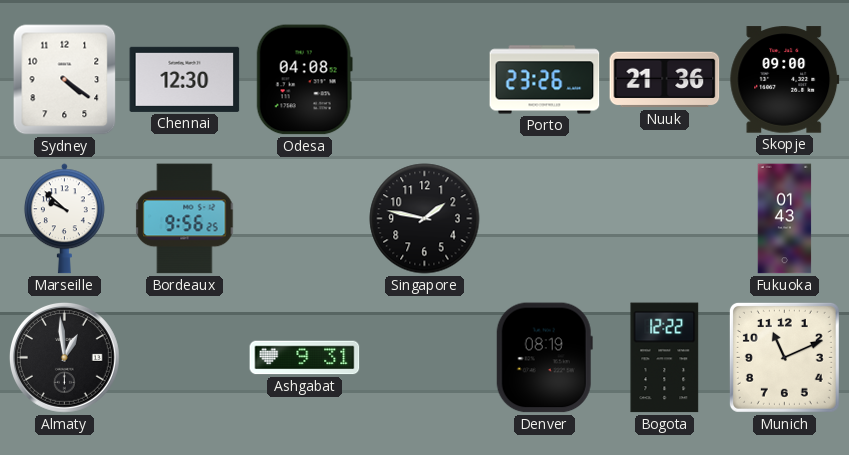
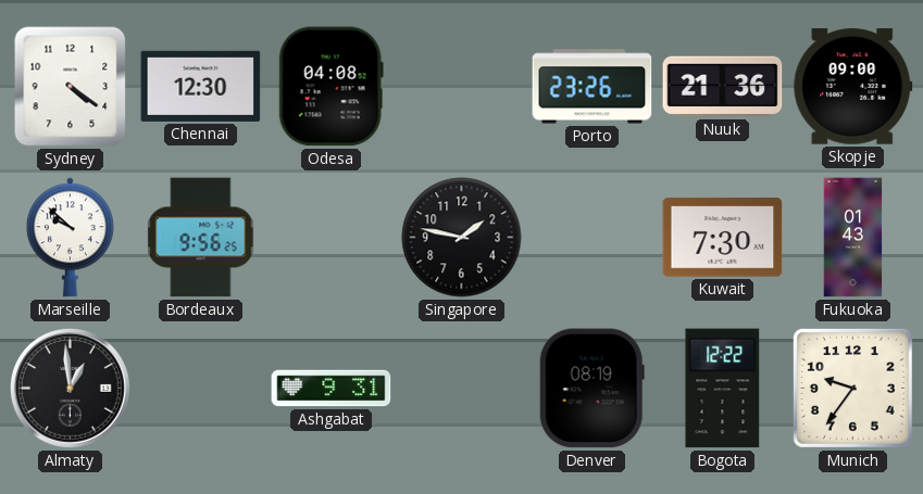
Kuwait: none -> 7:30 (723, 238)
Munich: 11:11 -> 9:36 (852, 388)
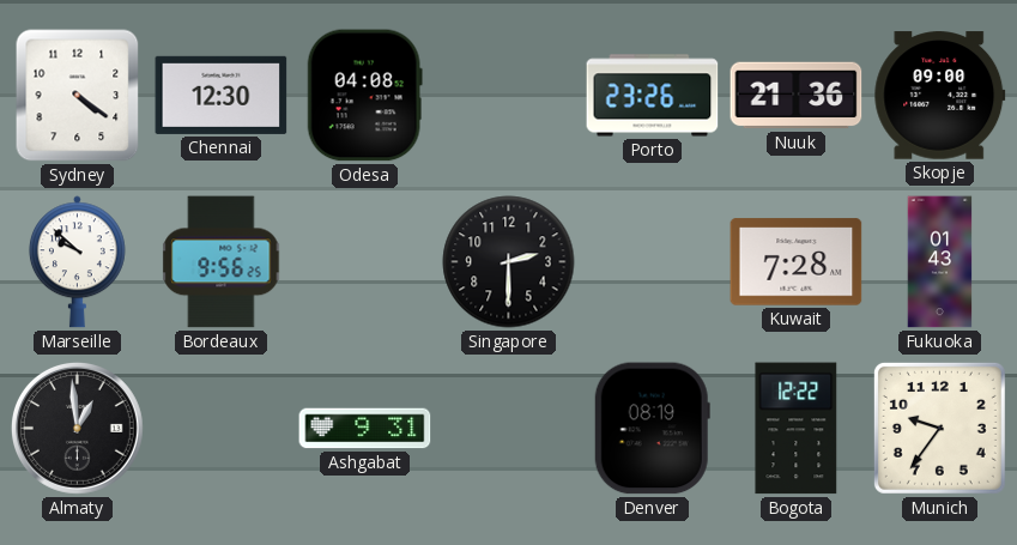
Singapore: 1:47 -> 2:30 (509, 262)
Kuwait: 7:30 -> 7:28 (797, 262)
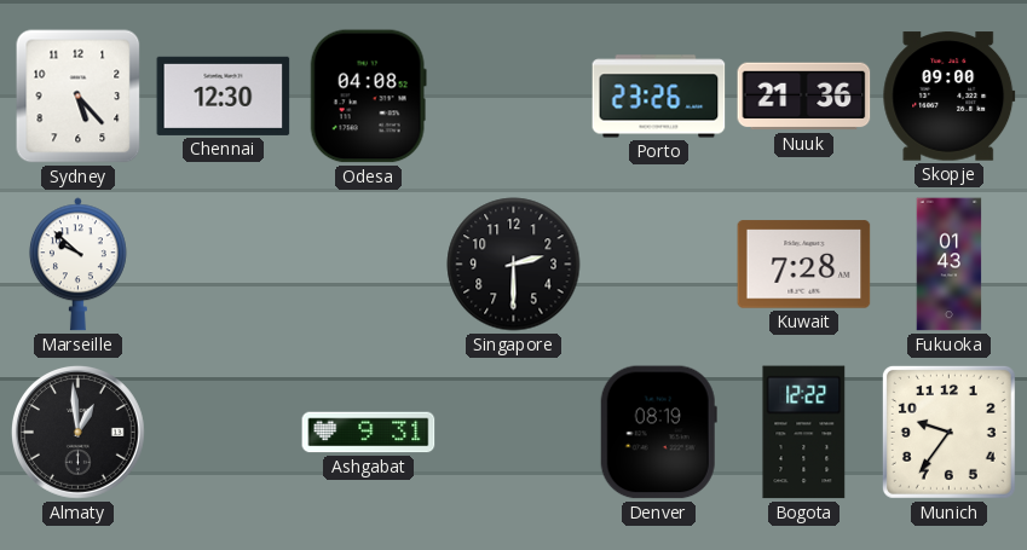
Sydney: 4:21 -> 5:23 (79, 97)
Bordeaux: 9:56 -> none (222, 262)
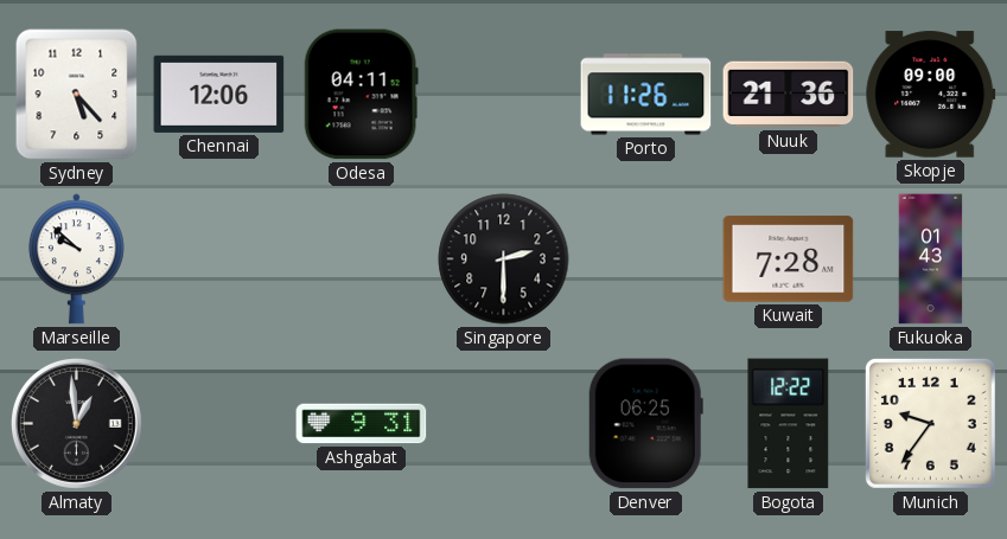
Chennai: 12:30 -> 12:06 (219, 94)
Odesa: 04:08 -> 04:11 (361, 95)
Porto: 23:26 -> 11:26 (646, 95)
Denver: 08:19 -> 06:25 (645, 424)
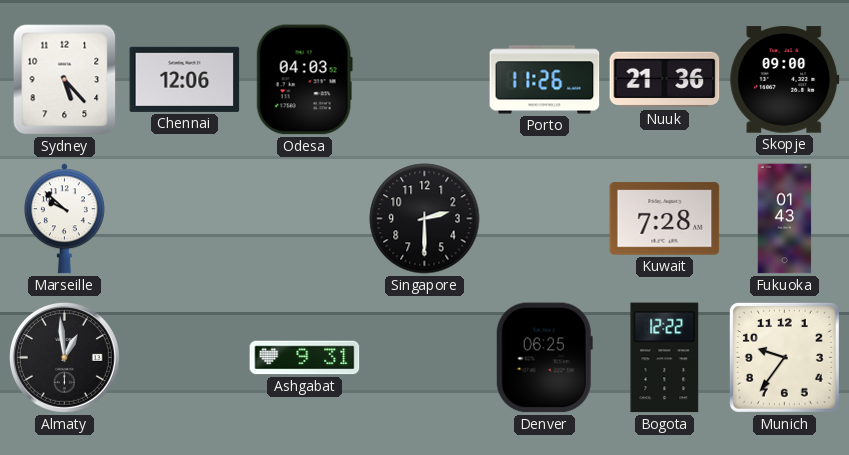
Odesa: 04:11 -> 04:03 (304, 80)
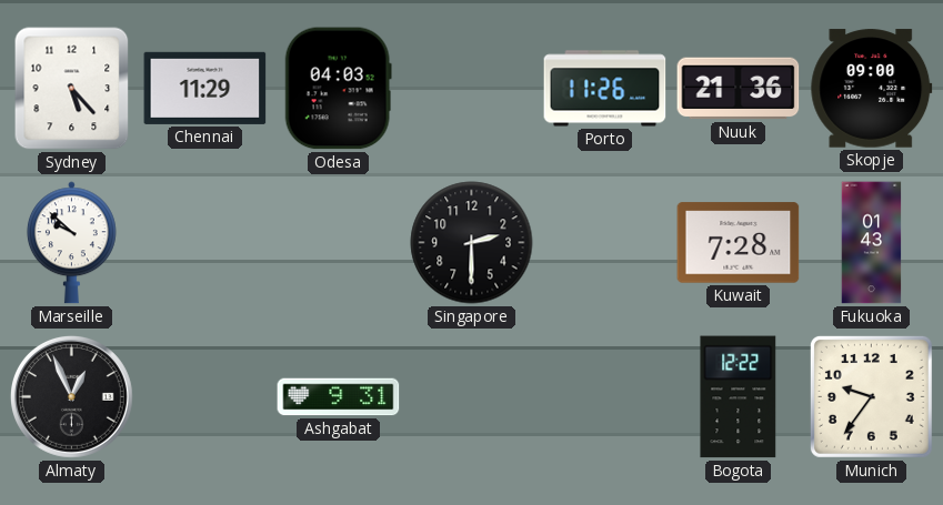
Chennai: 12:06 -> 11:29 (205, 88)
Almaty: 12:59 -> 12:56 (71, 396)
Denver: 06:25 -> none (544, 358)
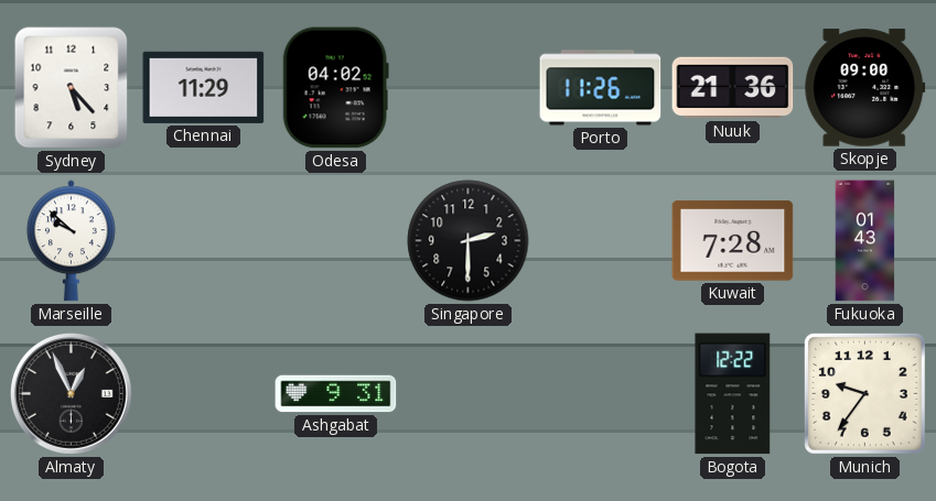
Odesa: 04:03 -> 04:02 (335, 88)
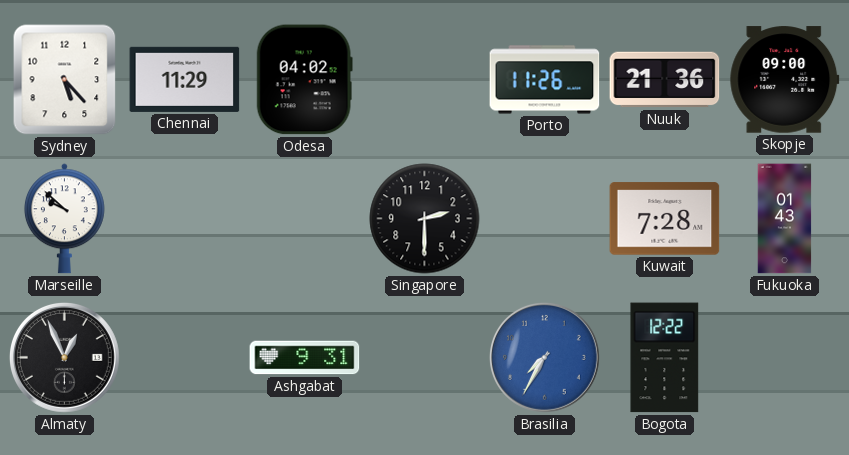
Brasilia: none -> 7:35 (544, 357)
Munich: 9:36 -> none (864, 393)
